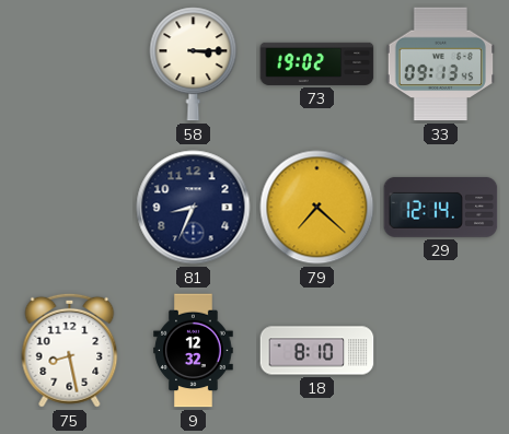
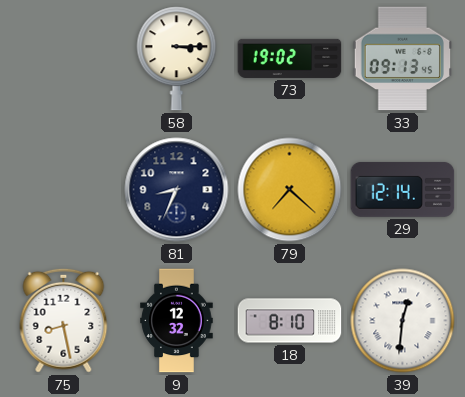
39: none -> 12:31 (403, 321)
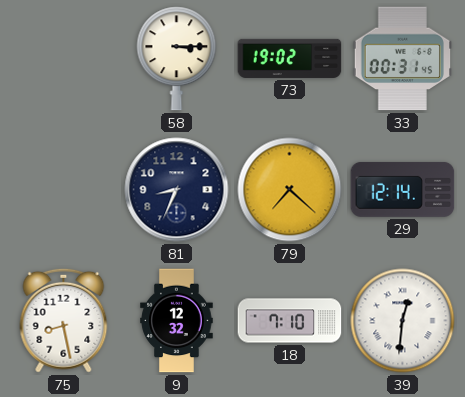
33: 09:13 -> 00:31 (402, 59)
18: 8:10 -> 7:10 (290, 321)
